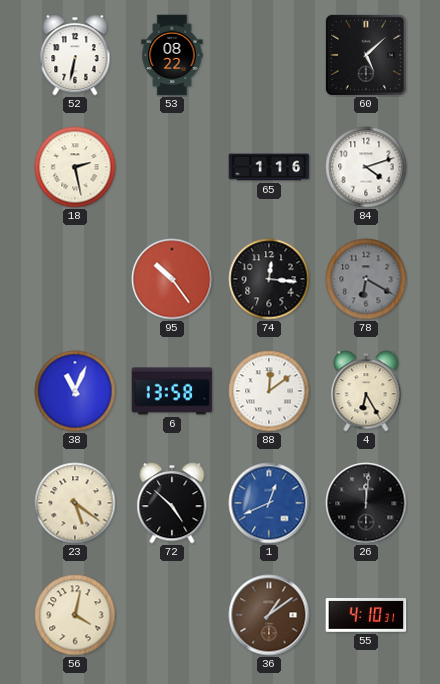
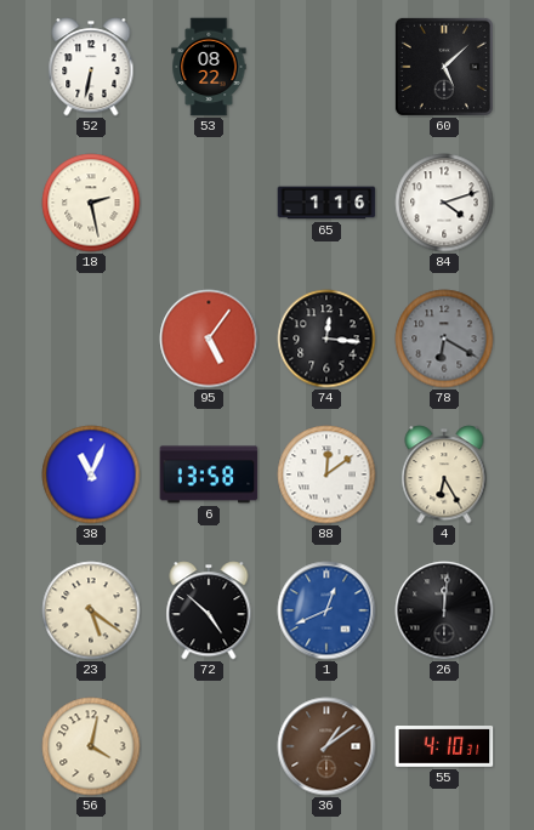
95: 10:24 -> 5:06 (209, 339)
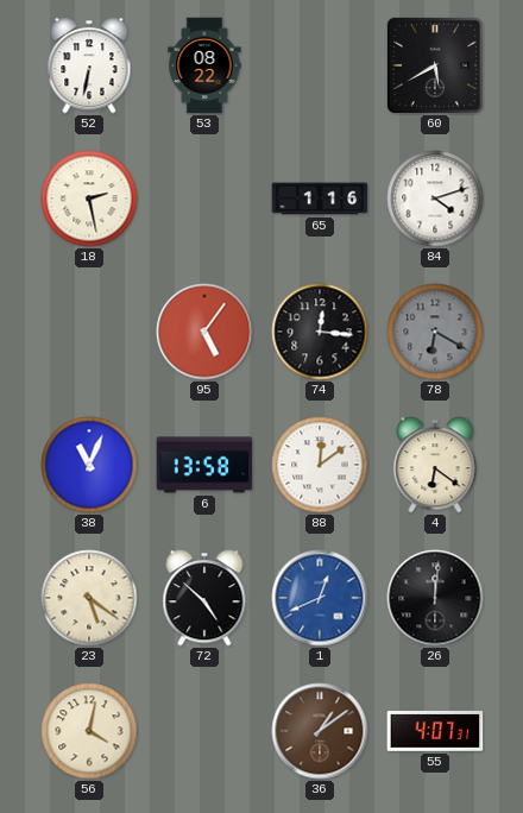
60: 5:08 -> 5:40 (435, 65)
4: 6:25 -> 6:21 (435, 465)
55: 4:10 -> 4:07 (435, 732)
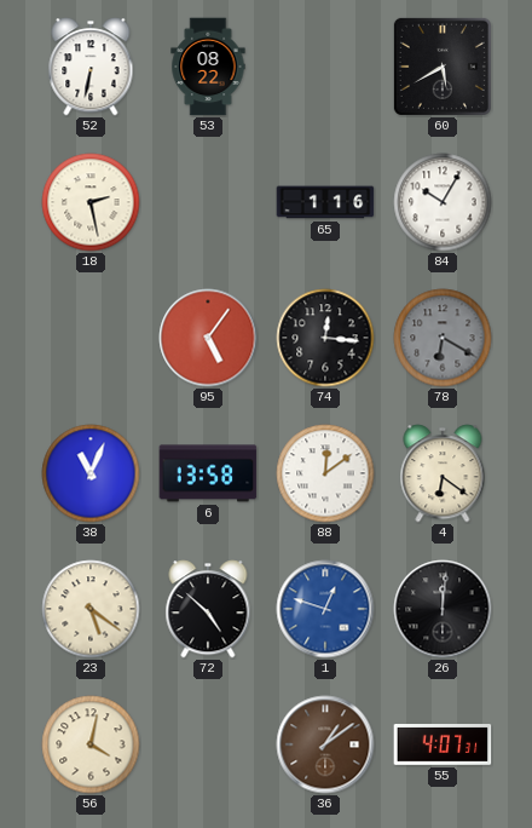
84: 4:12 -> 10:05 (443, 202)
1: 12:41 -> 12:48 (325, 609)
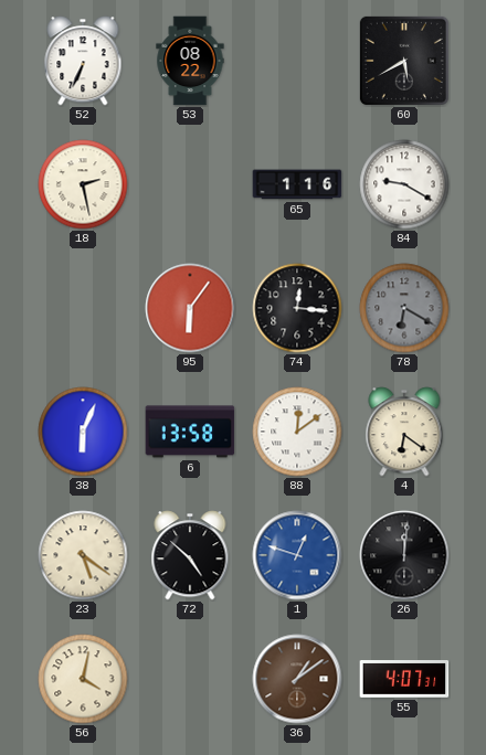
52: 6:32 -> 6:34 (83, 61)
84: 10:05 -> 9:20 (404, 184)
95: 5:06 -> 6:06 (190, 308)
38: 11:04 -> 6:04 (83, 432)
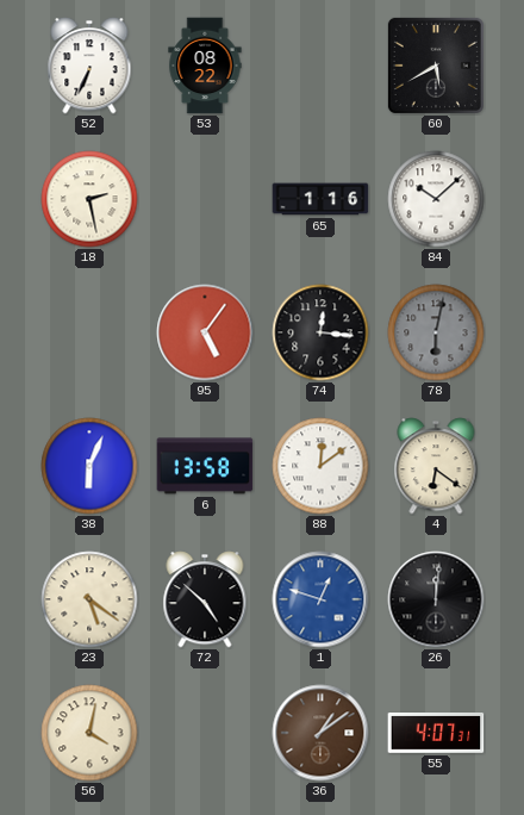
84: 9:20 -> 10:08 (436, 199)
95: 6:06 -> 5:06 (205, 332)
78: 6:20 -> 6:02 (436, 332)
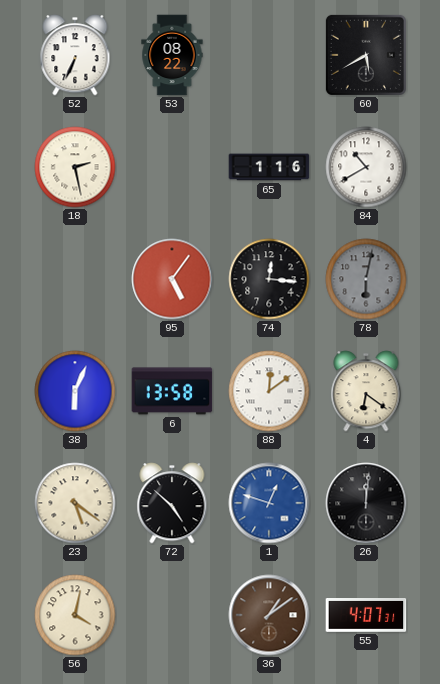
84: 10:08 -> 10:40 (366, 167)
